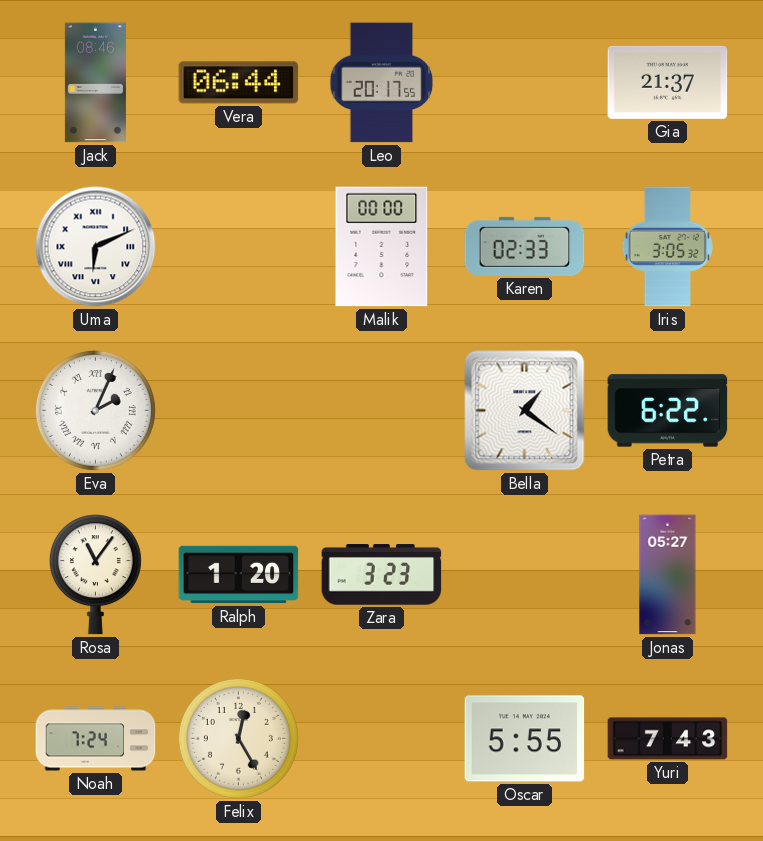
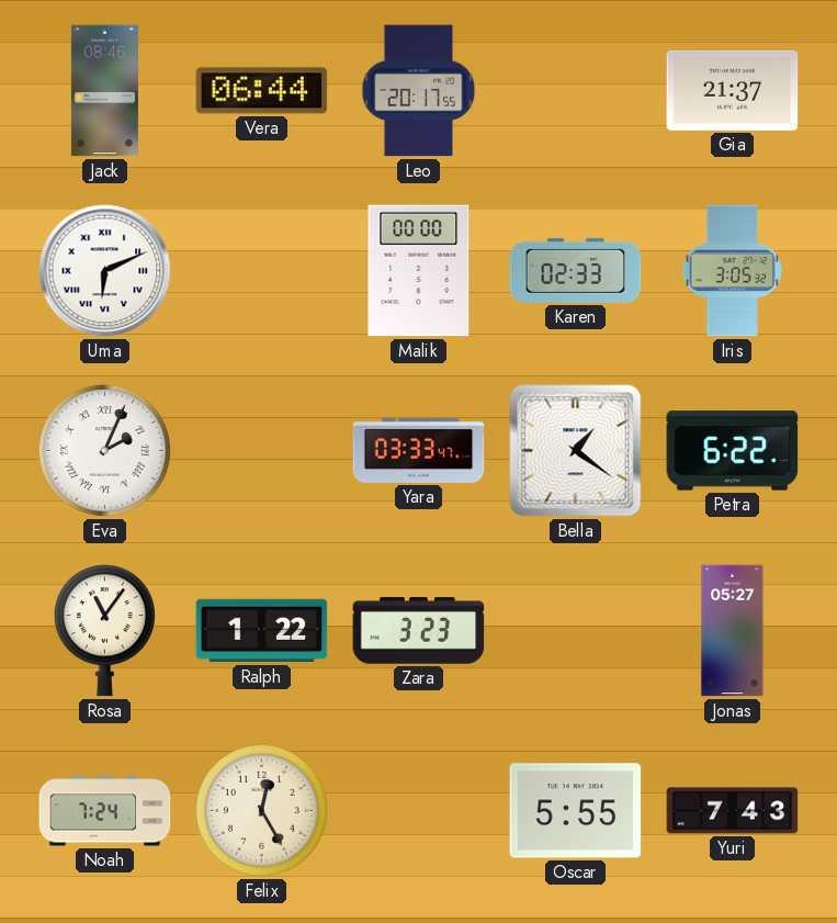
Yara: none -> 03:33 (419, 450)
Ralph: 1:20 -> 1:22 (262, 631)
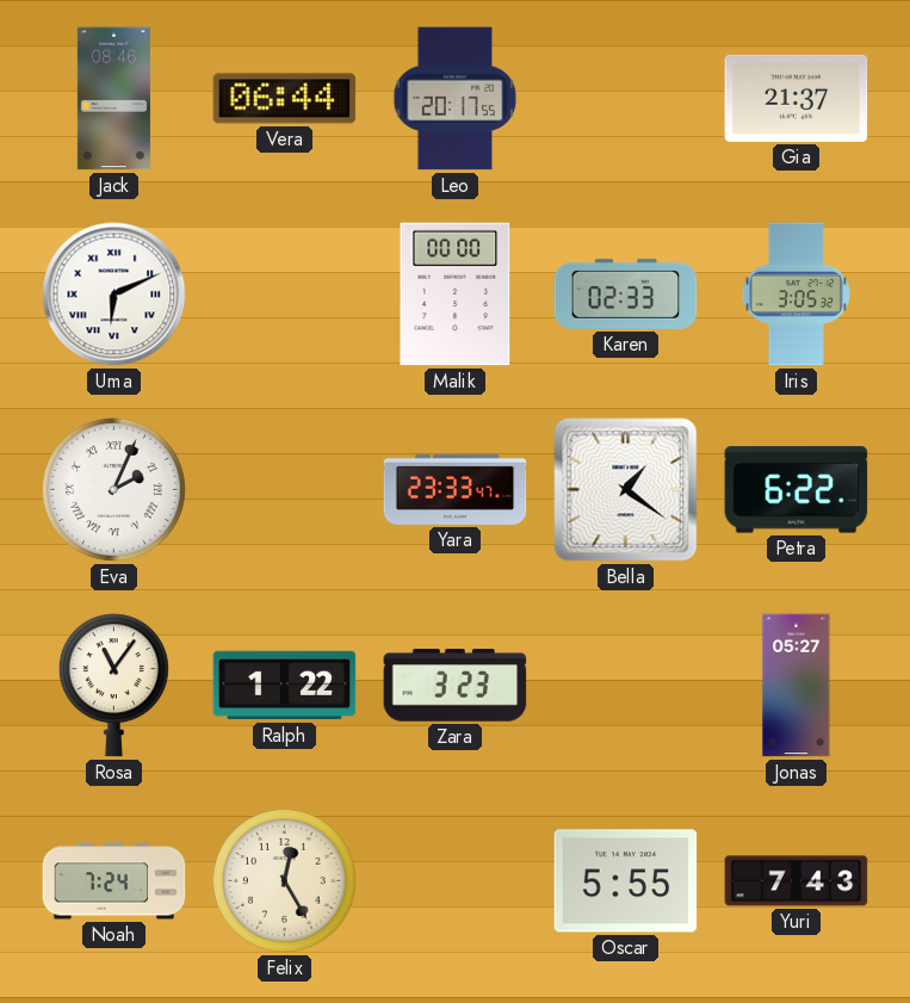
Yara: 03:33 -> 23:33 (456, 489)
